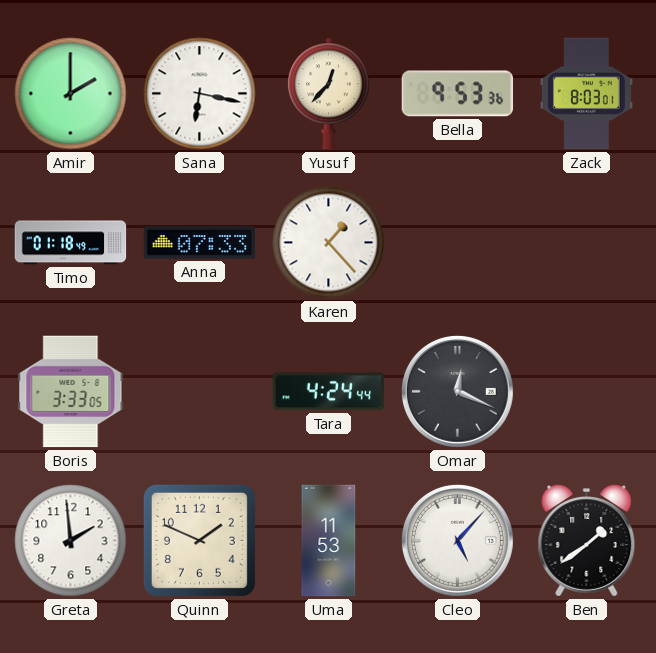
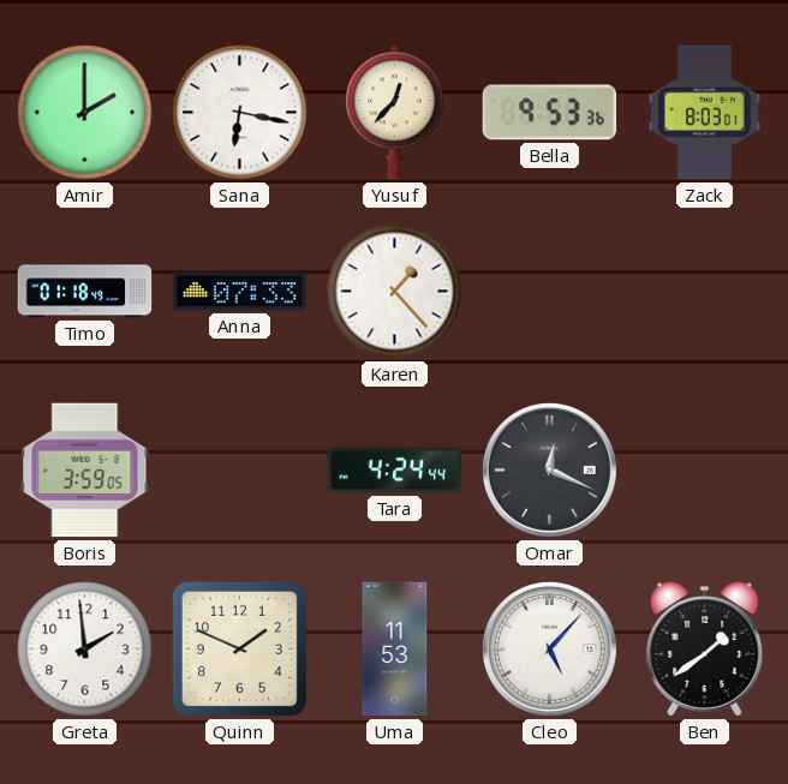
Boris: 3:33 -> 3:59 (85, 471)
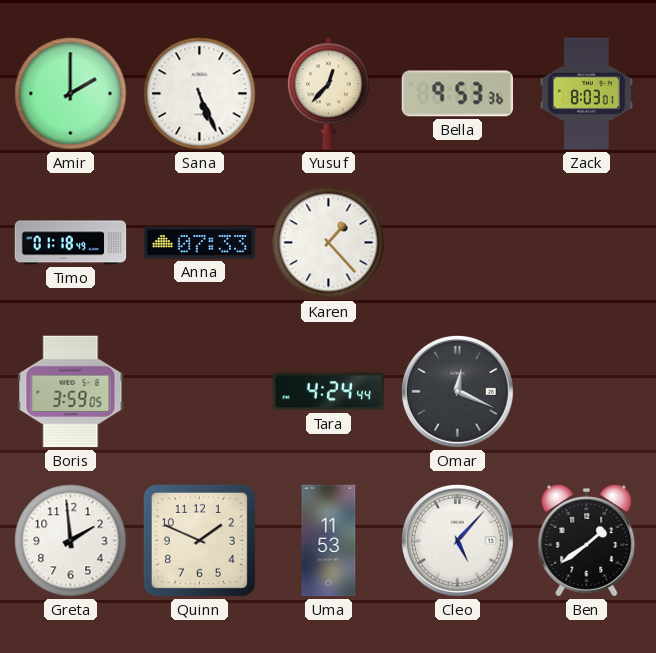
Sana: 6:17 -> 5:26 (200, 94)
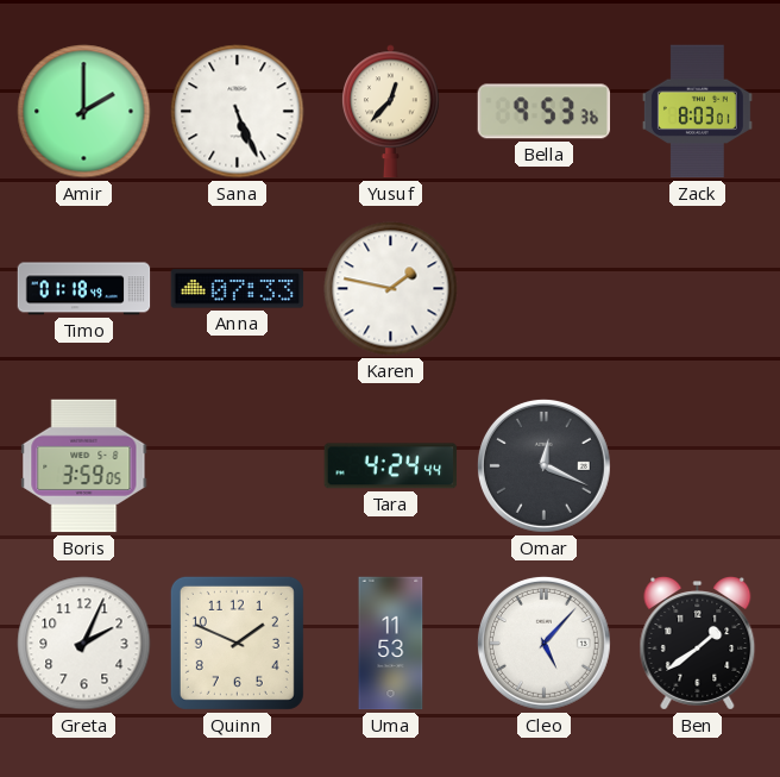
Karen: 1:23 -> 1:47 (391, 289)
Greta: 1:59 -> 2:04 (84, 644)
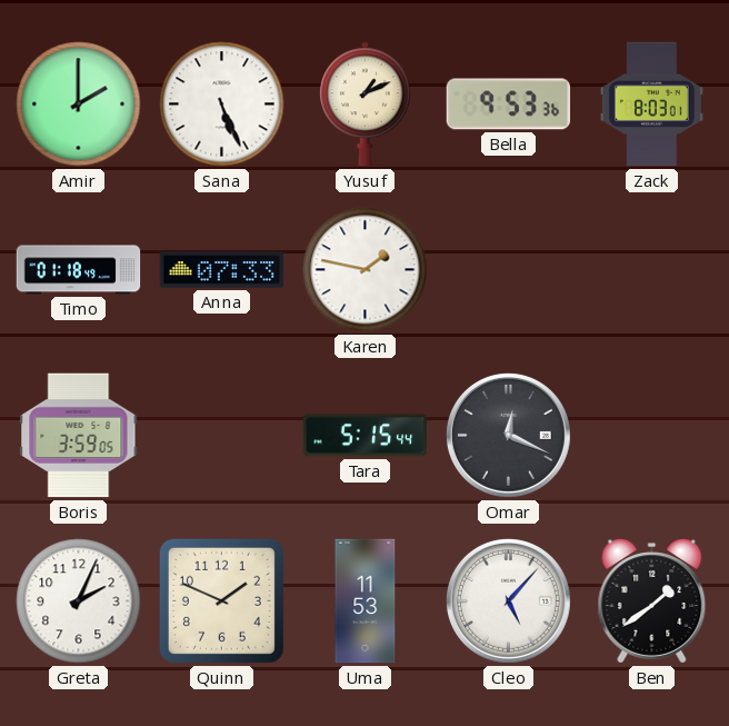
Yusuf: 12:37 -> 1:11 (366, 105)
Tara: 4:24 -> 5:15 (366, 436)
